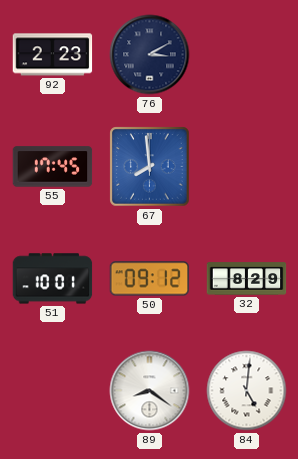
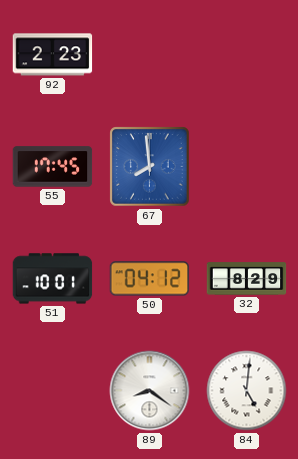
76: 3:10 -> none (150, 55)
50: 09:12 -> 04:12 (150, 279)
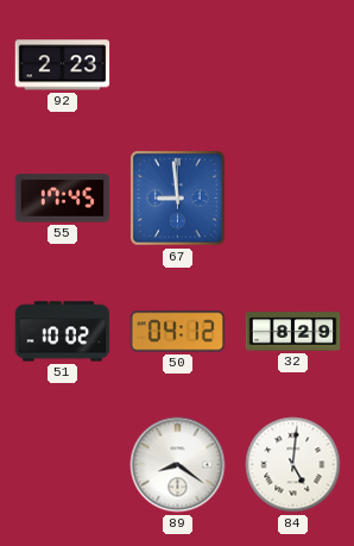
67: 7:59 -> 8:59 (178, 199)
51: 10:01 -> 10:02 (63, 332)
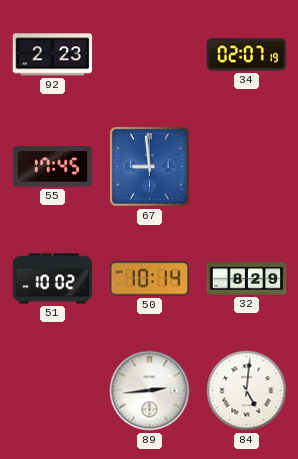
34: none -> 02:07 (247, 55)
50: 04:12 -> 10:14 (150, 279)
89: 8:21 -> 2:44 (150, 391)
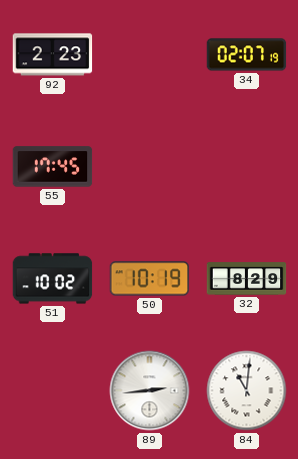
67: 8:59 -> none (150, 167)
50: 10:14 -> 10:19 (150, 279)
84: 5:01 -> 11:01 (247, 391)
